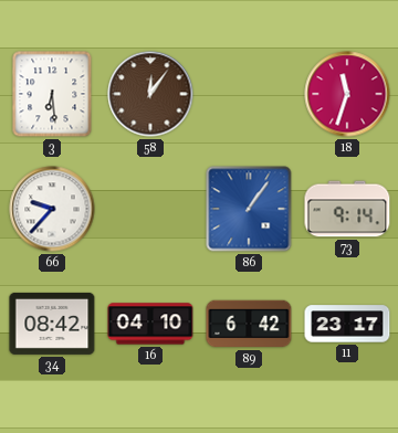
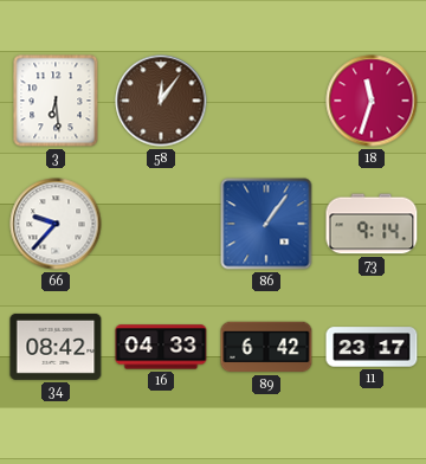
16: 04:10 -> 04:33 (161, 347)
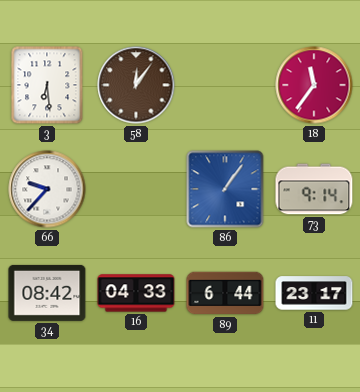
18: 11:33 -> 11:36 (314, 85)
89: 6:42 -> 6:44 (225, 293)
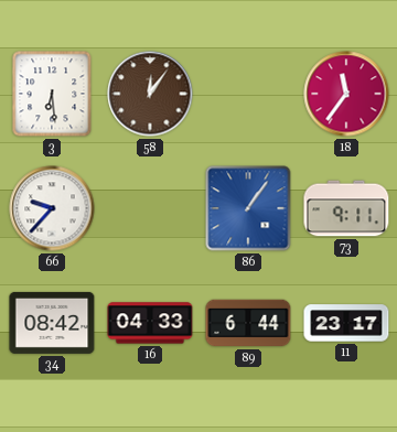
73: 9:14 -> 9:11 (346, 208)
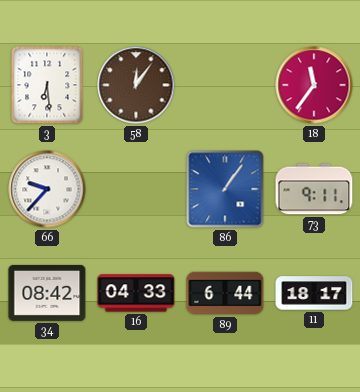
11: 23:17 -> 18:17 (314, 293)
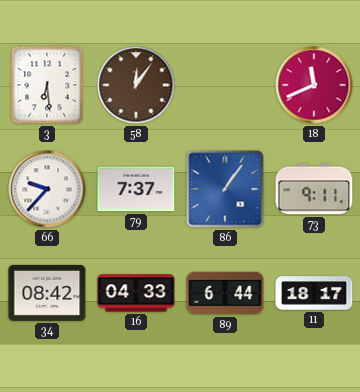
18: 11:36 -> 11:41 (314, 85)
79: none -> 7:37 (136, 189)
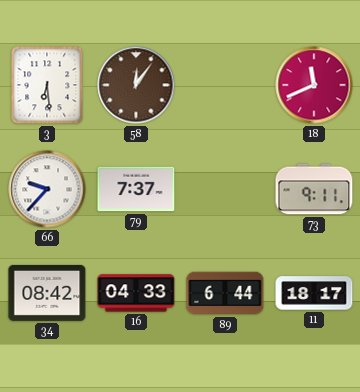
86: 1:06 -> none (225, 189)
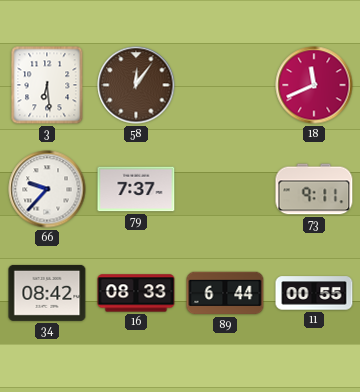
16: 04:33 -> 08:33 (136, 293)
11: 18:17 -> 00:55 (314, 293)
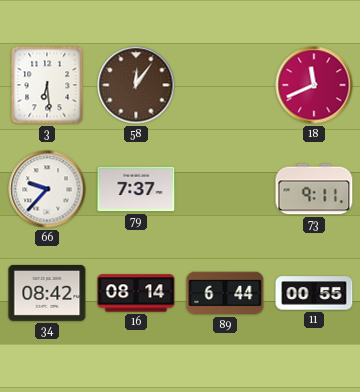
16: 08:33 -> 08:14 (136, 293)
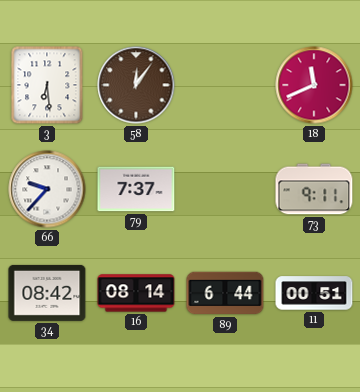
11: 00:55 -> 00:51 (314, 293)
